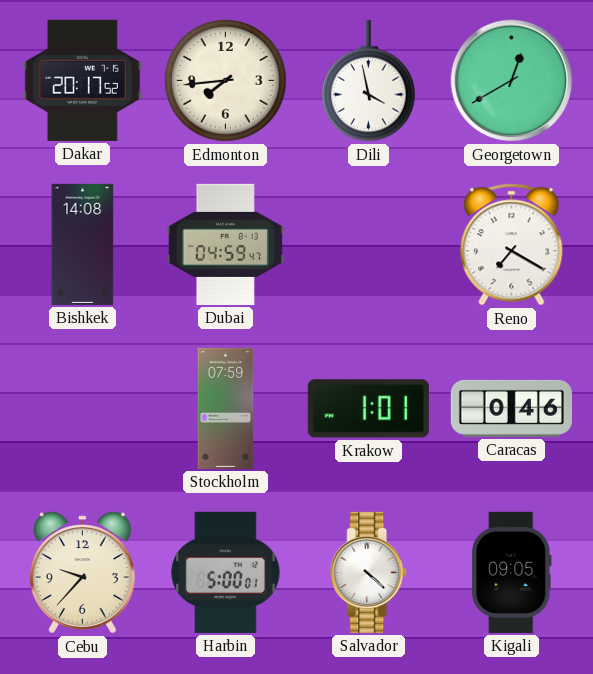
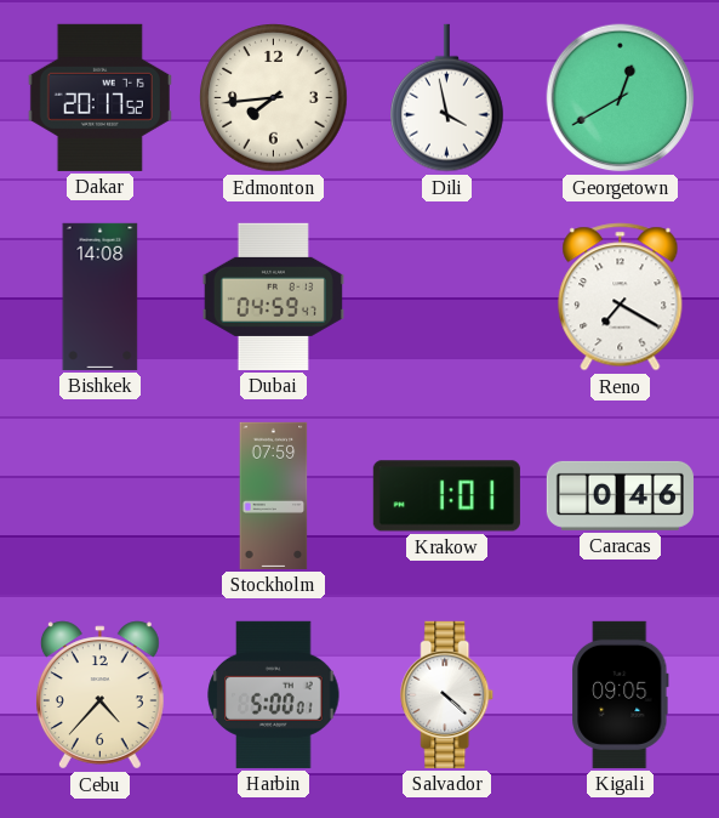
Cebu: 9:37 -> 4:37 (99, 695)
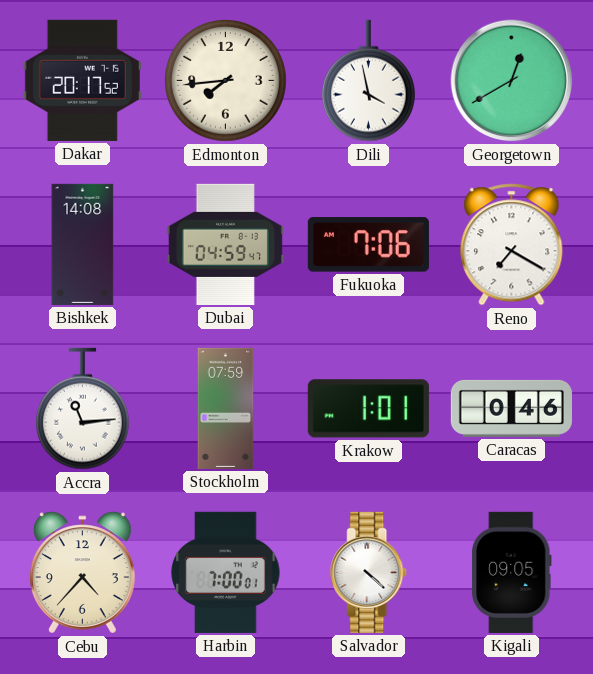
Fukuoka: none -> 7:06 (368, 245)
Accra: none -> 11:14 (83, 409)
Harbin: 5:00 -> 7:00 (226, 572)
